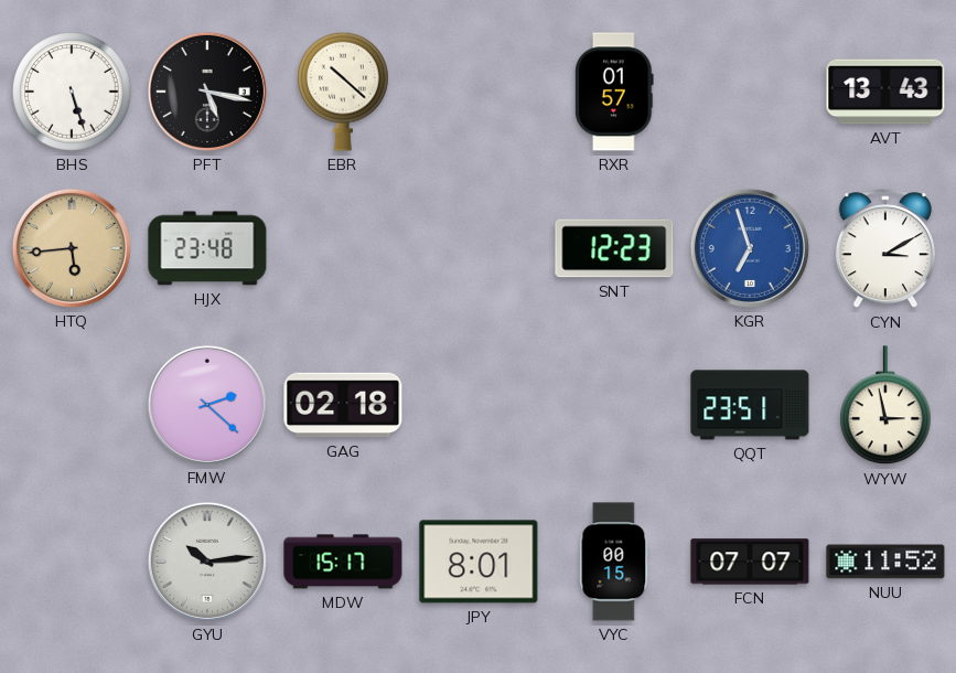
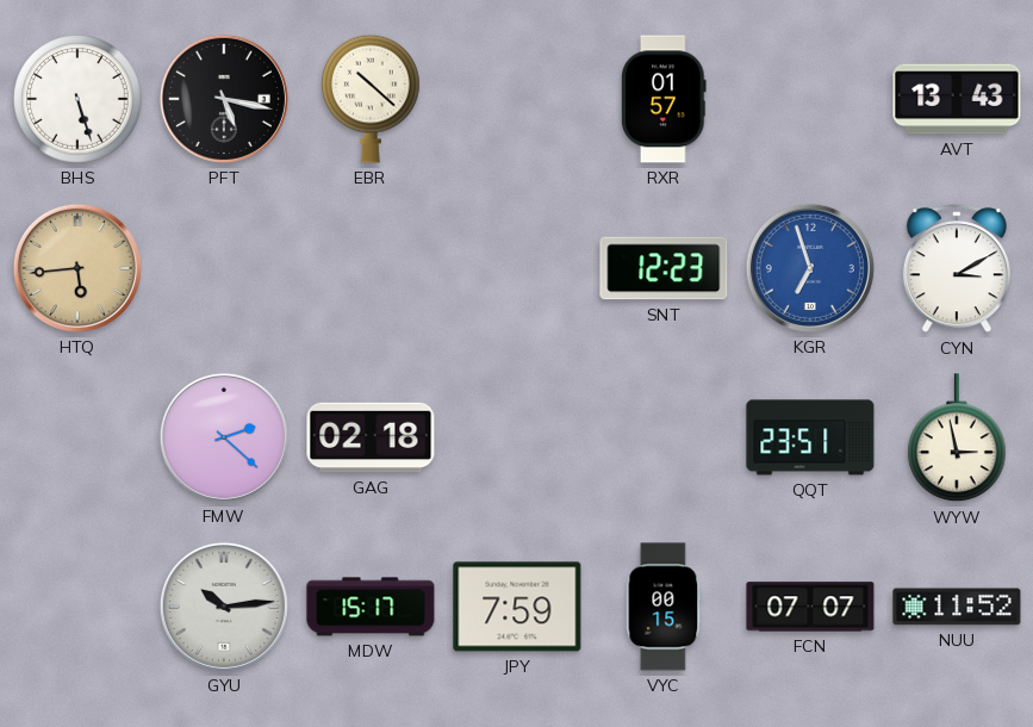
HJX: 23:48 -> none (207, 248)
JPY: 8:01 -> 7:59 (517, 607)
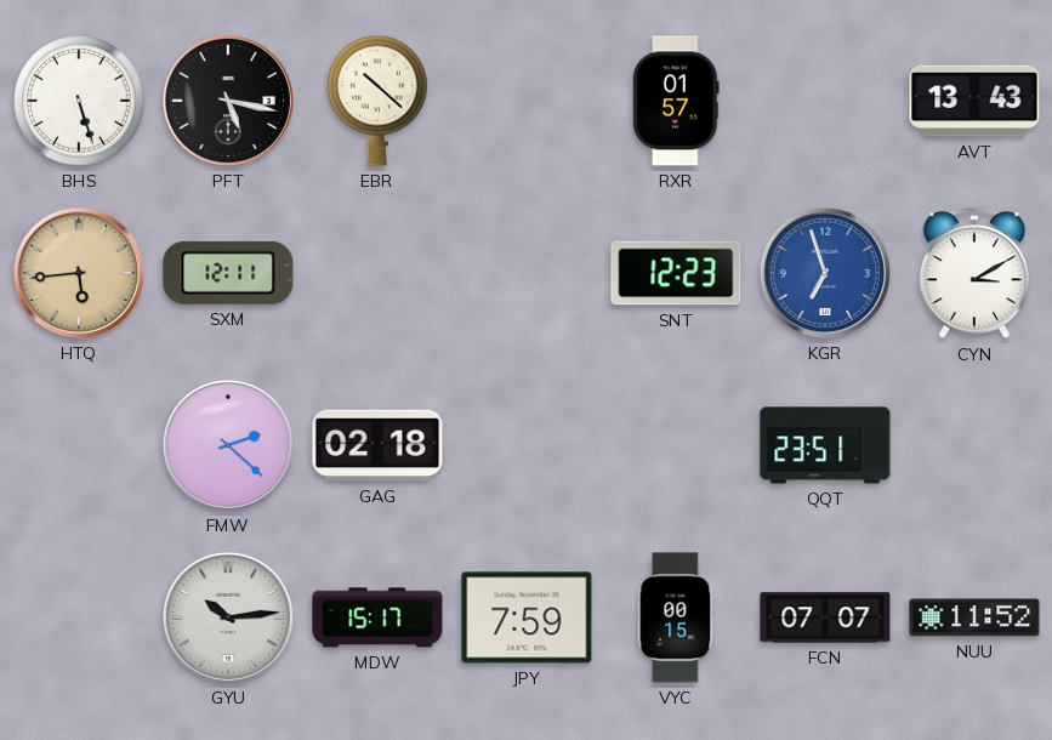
SXM: none -> 12:11 (228, 273)
WYW: 2:58 -> none (958, 439)
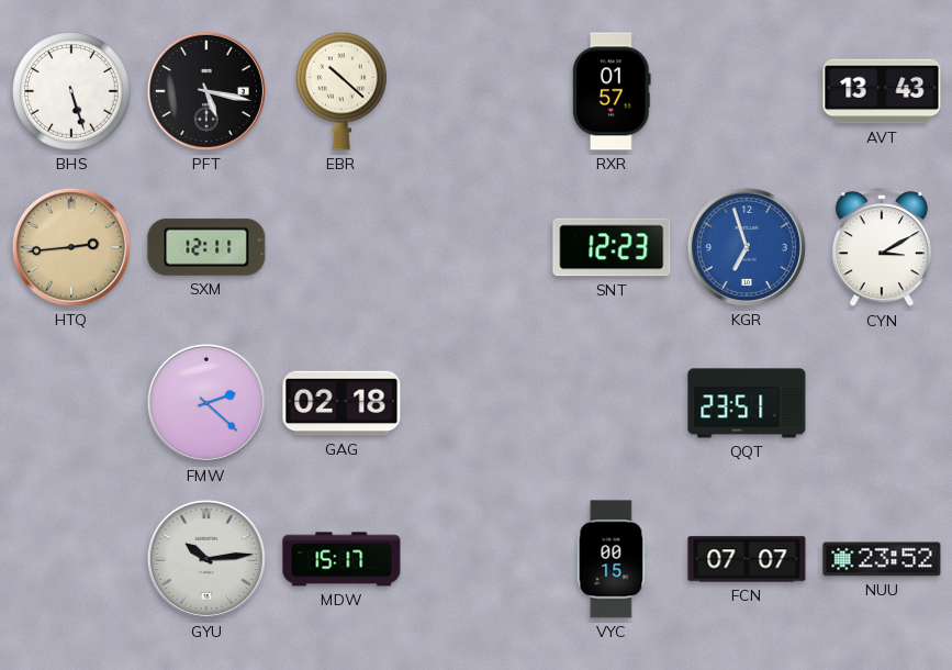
HTQ: 5:44 -> 2:44 (71, 247)
JPY: 7:59 -> none (527, 617)
NUU: 11:52 -> 23:52 (882, 559)
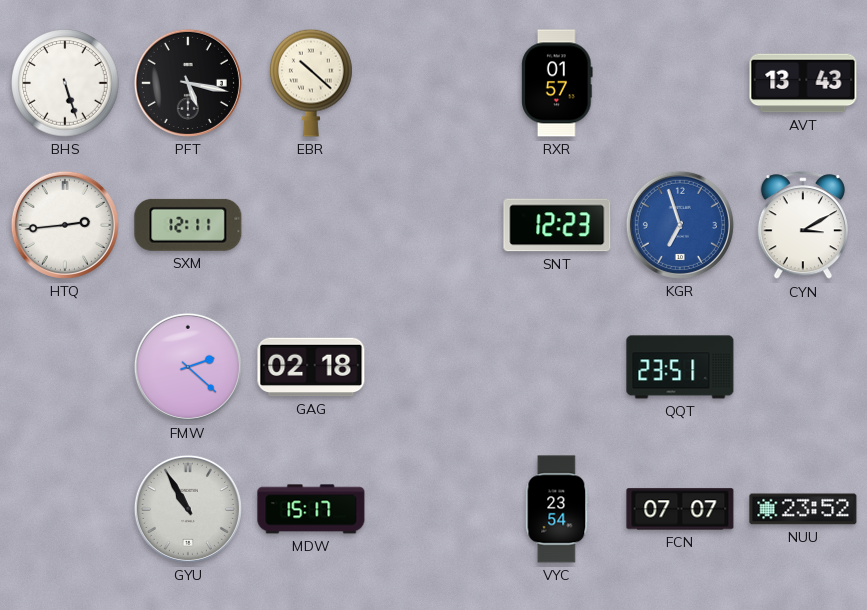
HTQ dial: champagne -> white (65, 225)
GYU: 10:14 -> 10:55 (188, 509)
VYC: 00:15 -> 23:54 (557, 509)
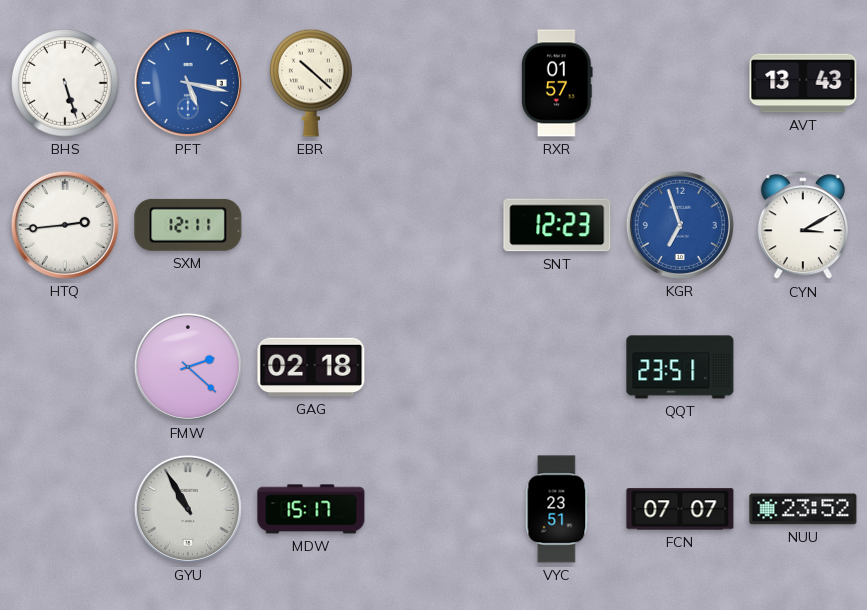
PFT dial: black -> blue (188, 83)
VYC: 23:54 -> 23:51 (557, 509)
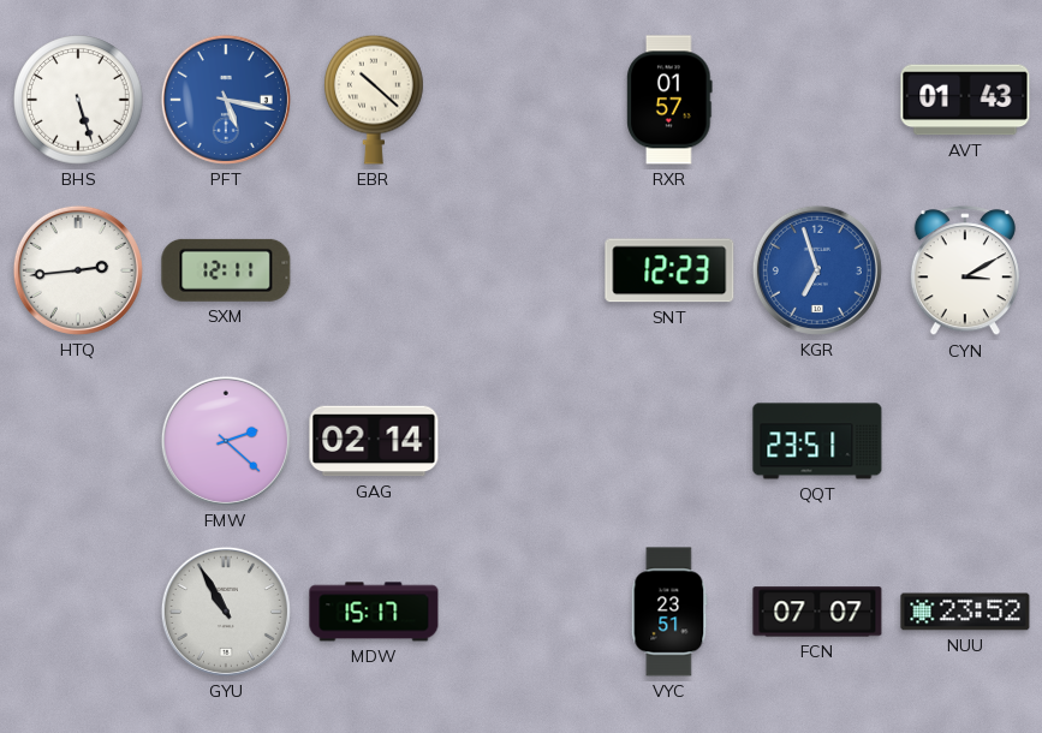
AVT: 13:43 -> 01:43 (965, 100)
GAG: 02:18 -> 02:14 (374, 441)
